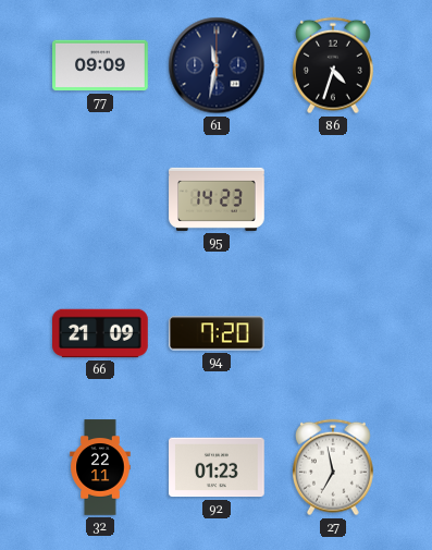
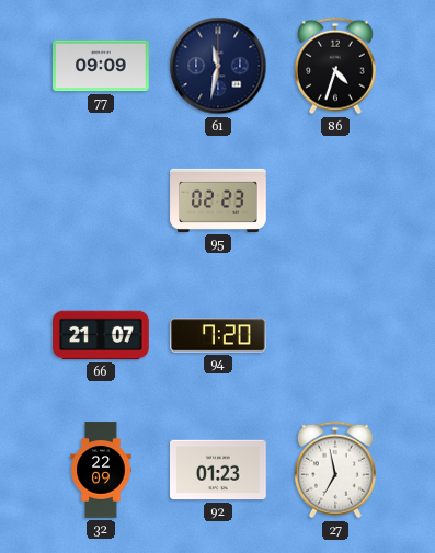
95: 14:23 -> 02:23 (218, 200)
66: 21:09 -> 21:07 (102, 335)
32: 22:11 -> 22:09 (101, 470)
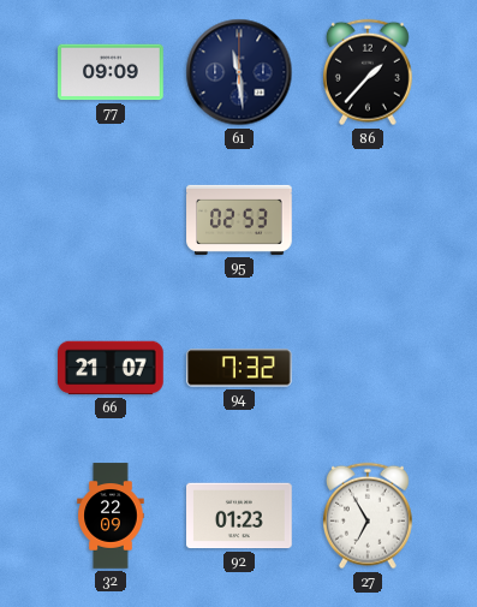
61: 11:32 -> 11:29 (239, 72)
86: 4:33 -> 1:37 (368, 72)
95: 02:23 -> 02:53 (239, 220)
94: 7:20 -> 7:32 (240, 368)
27: 6:58 -> 6:55 (368, 516)
